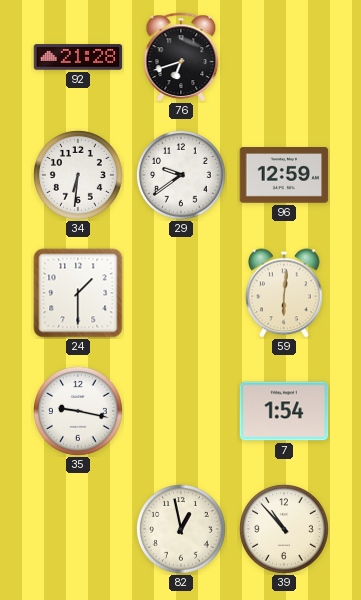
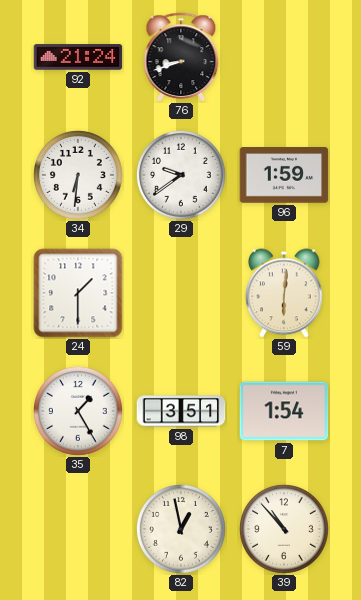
92: 21:28 -> 21:24 (78, 57)
76: 6:42 -> 8:42 (181, 57)
96: 12:59 -> 1:59 (284, 175)
35: 9:17 -> 1:25 (79, 412)
98: none -> 3:51 (181, 411)
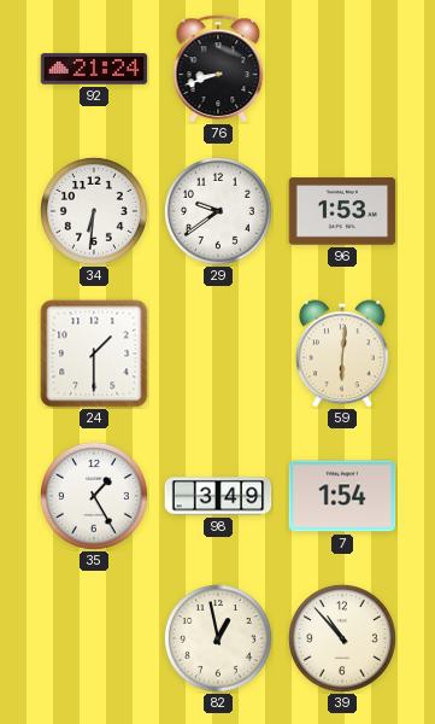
96: 1:59 -> 1:53 (342, 211)
98: 3:51 -> 3:49 (218, 496)
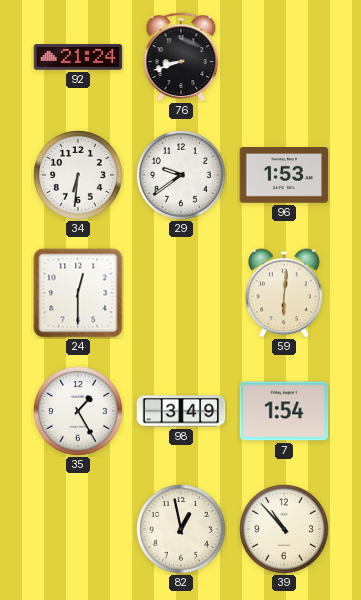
24: 1:30 -> 12:30 (78, 293)
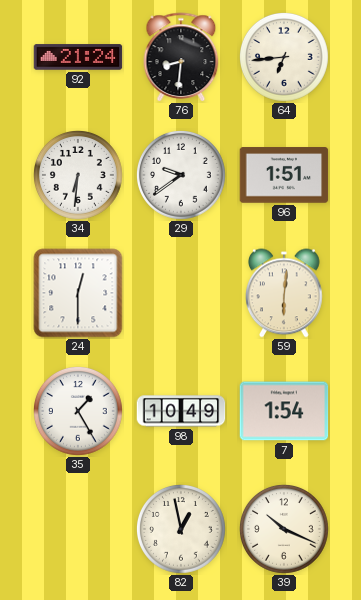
76: 8:42 -> 8:31 (181, 57)
64: none -> 6:44 (285, 58)
96: 1:53 -> 1:51 (284, 175)
98: 3:49 -> 10:49 (181, 411)
39: 10:53 -> 10:19 (285, 530)
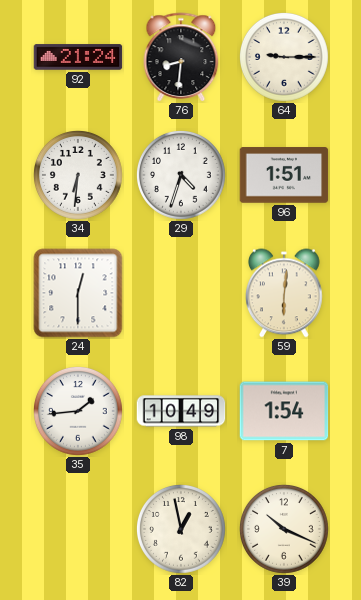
64: 6:44 -> 9:15 (285, 58)
29: 9:39 -> 4:33 (182, 176)
35: 1:25 -> 1:44 (79, 412)
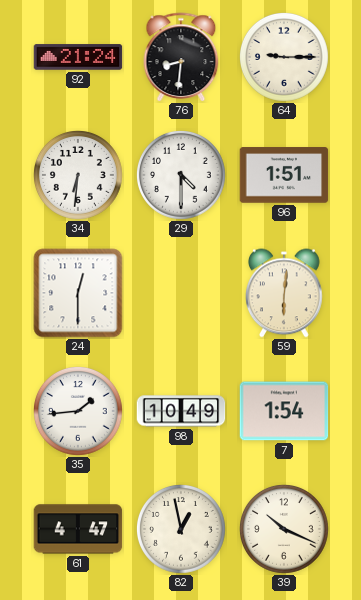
29: 4:33 -> 4:30 (182, 176)
61: none -> 4:47 (78, 529)
